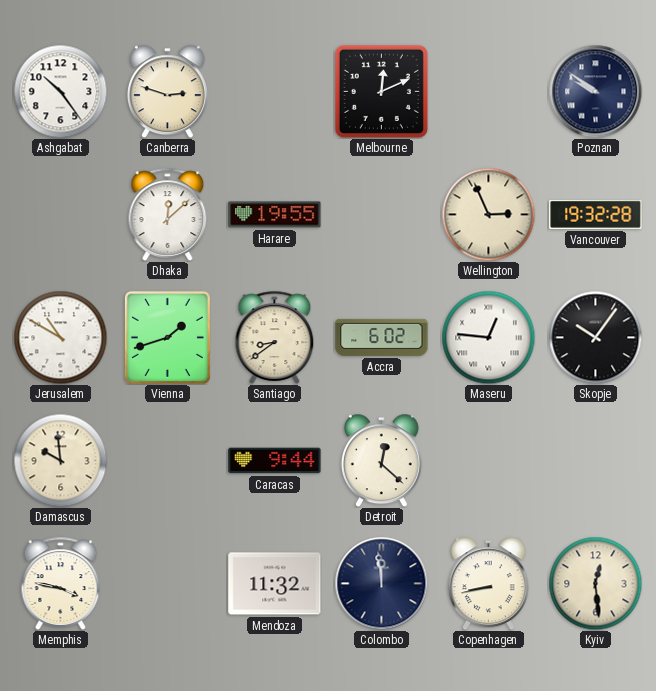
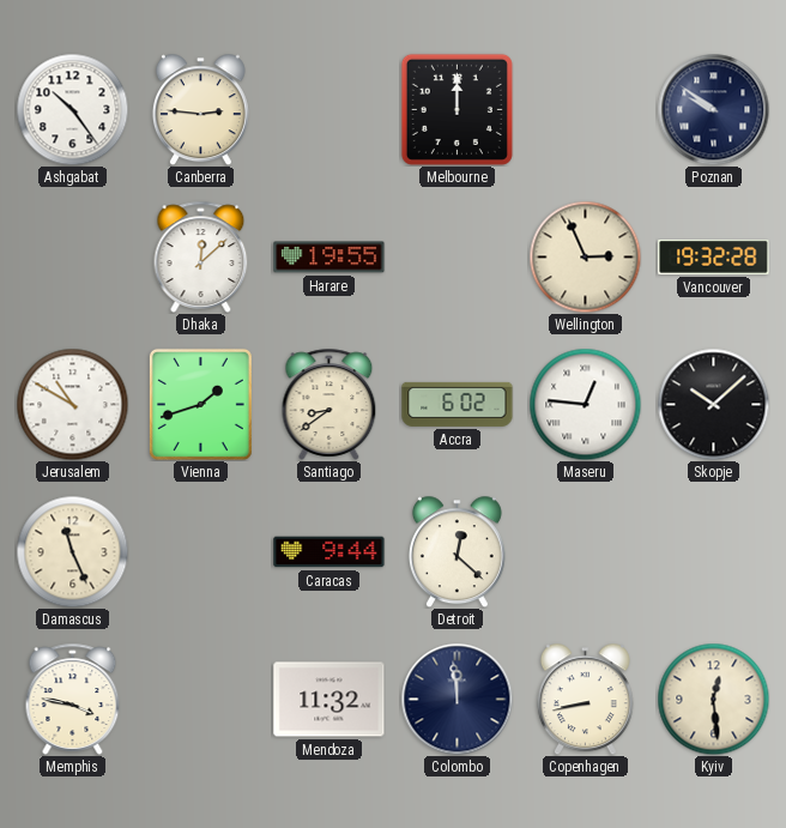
Canberra: 2:48 -> 2:46 (200, 109)
Melbourne: 12:11 -> 12:00 (457, 109)
Skopje: 10:06 -> 10:08 (713, 404)
Damascus: 9:59 -> 11:26 (72, 551)
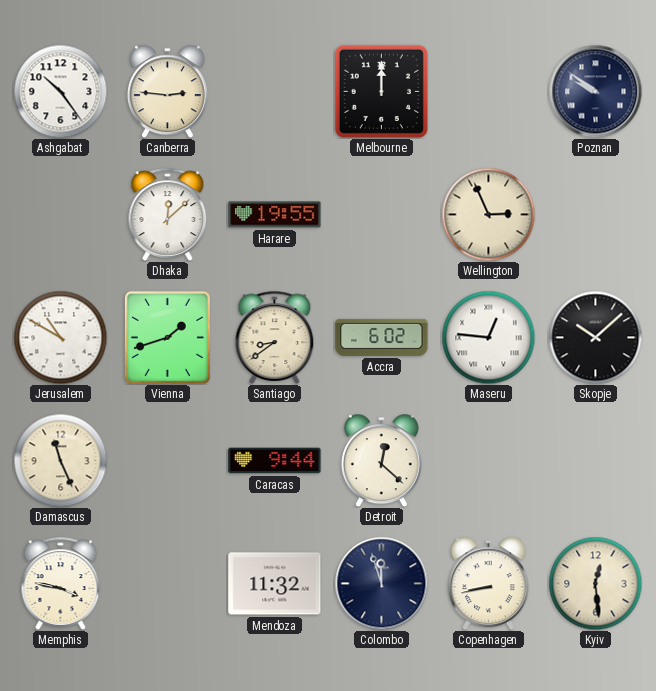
Vancouver: 19:32 -> none (714, 258)
Colombo: 11:59 -> 11:57 (381, 583)
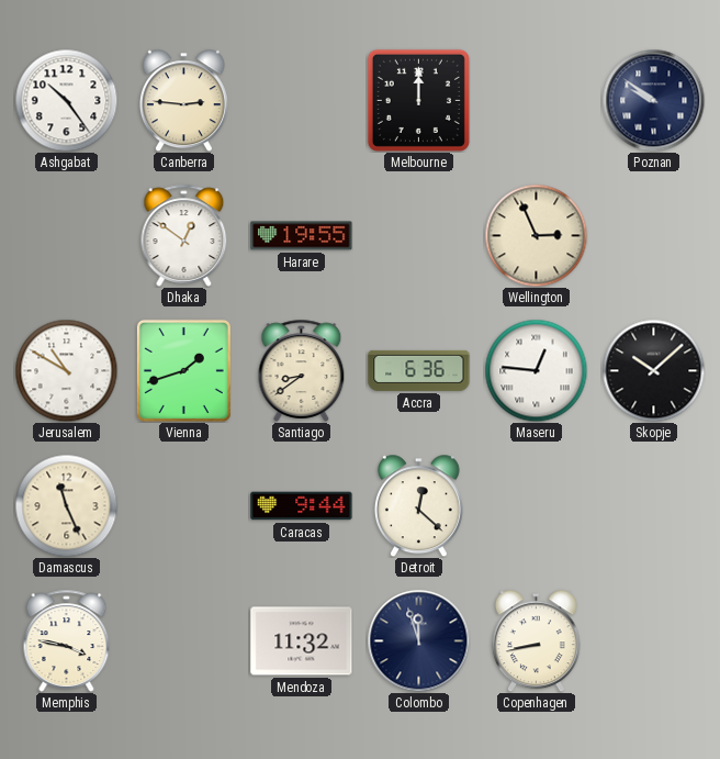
Dhaka: 12:08 -> 12:51 (184, 235)
Accra: 6:02 -> 6:36 (419, 370)
Kyiv: 12:29 -> none (595, 583)
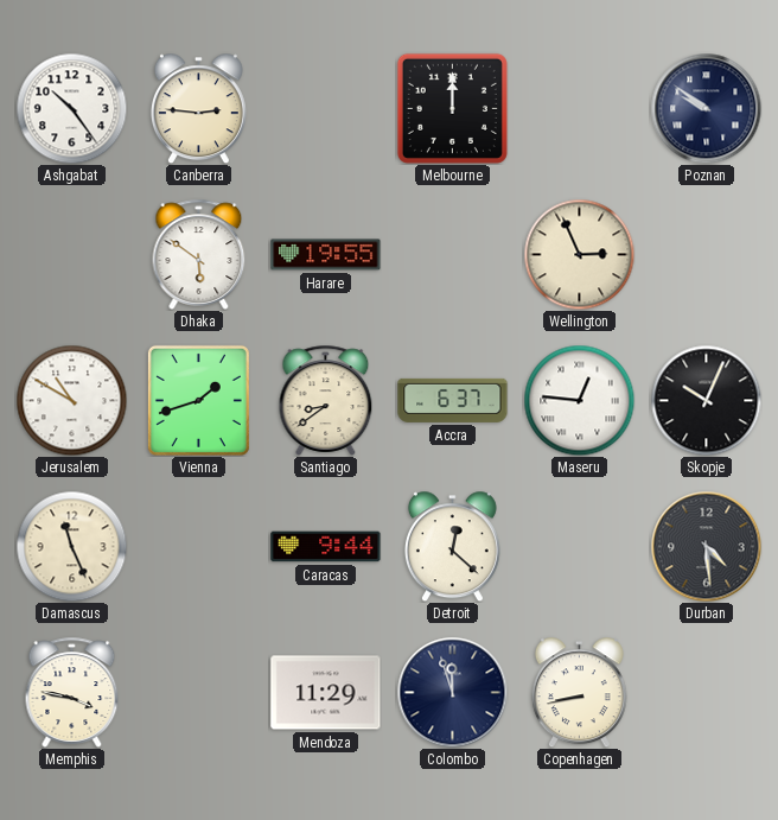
Dhaka: 12:51 -> 5:51 (199, 254)
Accra: 6:36 -> 6:37 (453, 400)
Skopje: 10:08 -> 10:04 (706, 400)
Durban: none -> 4:29 (706, 546)
Mendoza: 11:32 -> 11:29 (326, 693)
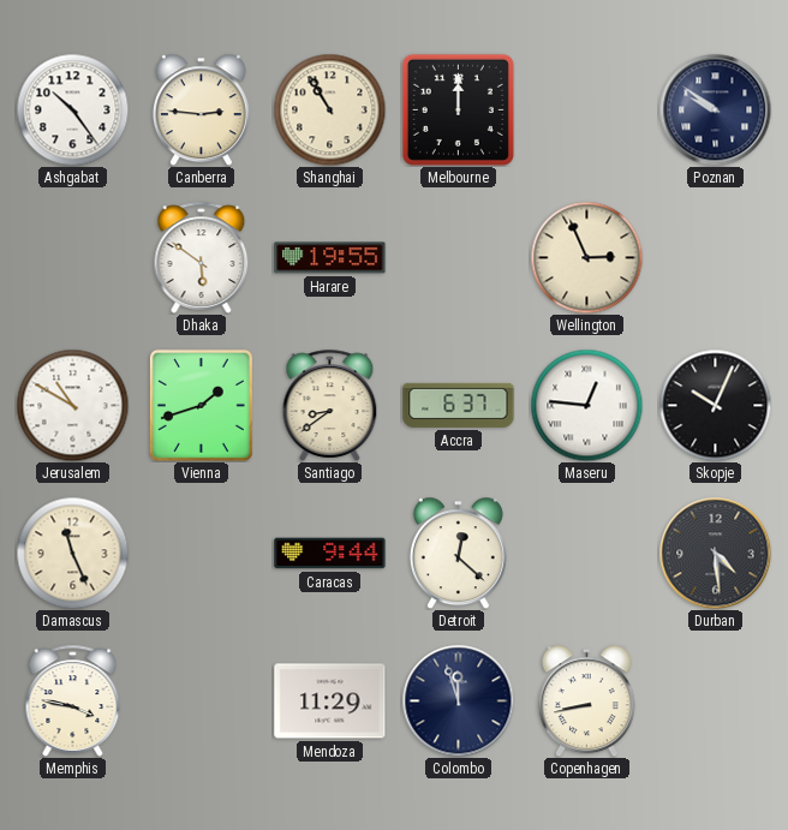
Shanghai: none -> 10:55 (329, 109)
